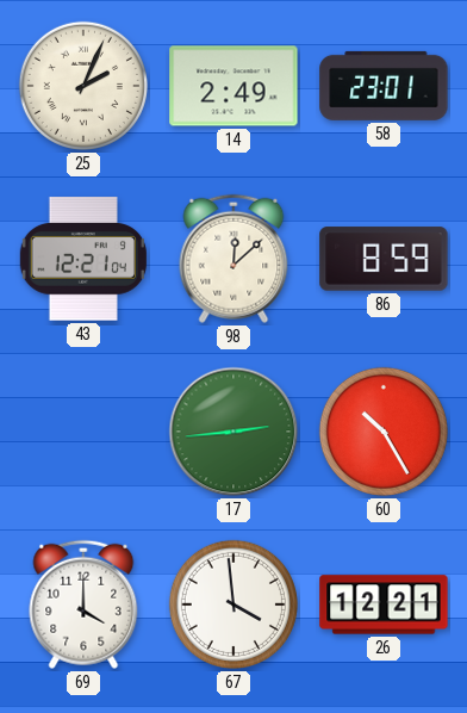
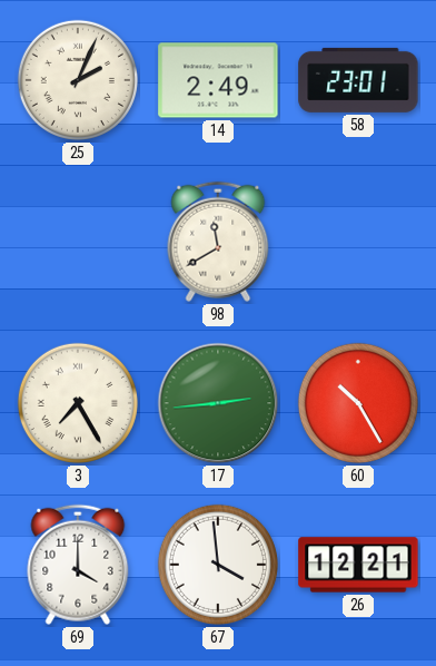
43: 12:21 -> none (83, 259)
98: 12:08 -> 11:40 (218, 242)
86: 8:59 -> none (384, 259)
3: none -> 7:25 (78, 403)
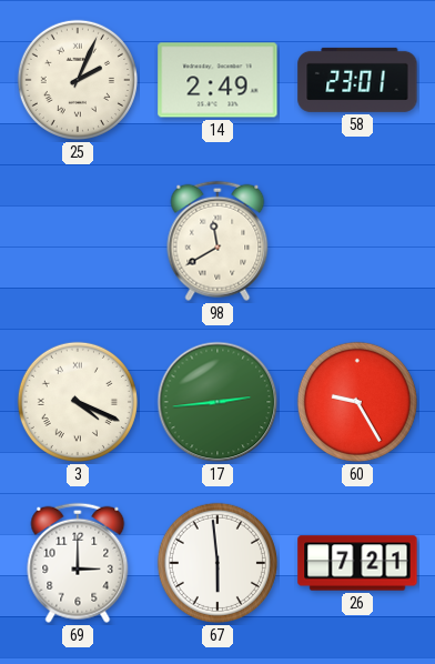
3: 7:25 -> 4:19 (78, 402)
60: 10:25 -> 9:25 (357, 402)
69: 4:00 -> 3:00 (78, 563)
67: 3:59 -> 5:59 (217, 563)
26: 12:21 -> 7:21 (357, 563)
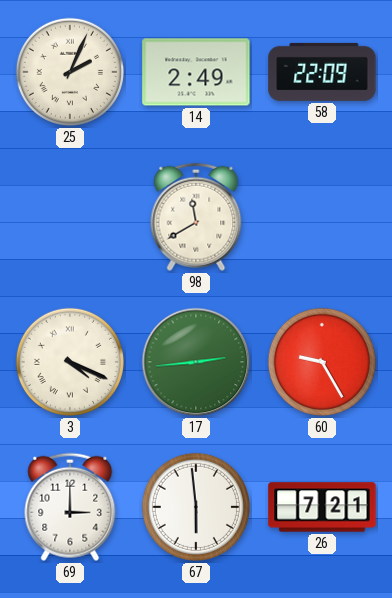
58: 23:01 -> 22:09 (322, 72)
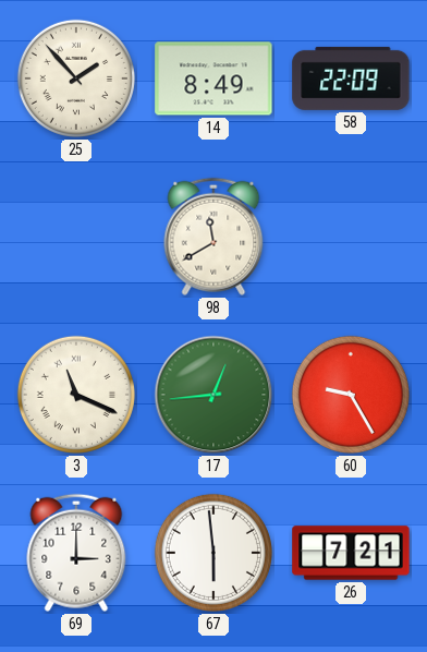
25: 2:04 -> 1:53 (76, 79)
14: 2:49 -> 8:49 (213, 79)
3: 4:19 -> 11:19 (76, 395)
17: 2:44 -> 12:44 (213, 395)
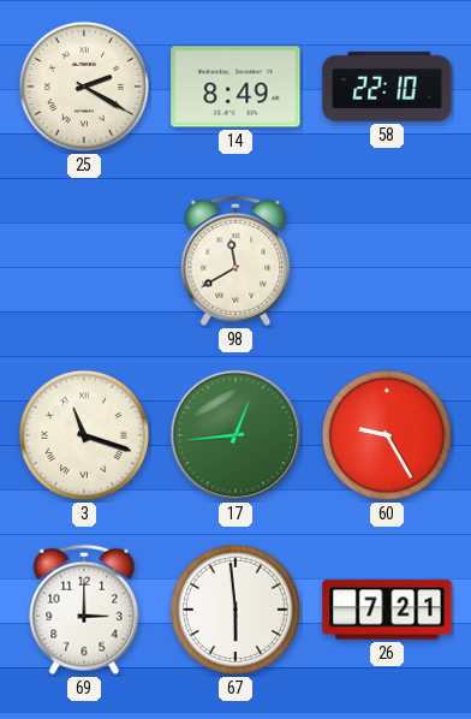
25: 1:53 -> 2:20 (84, 87)
58: 22:09 -> 22:10 (387, 87)
3: 11:19 -> 11:18 (84, 435)
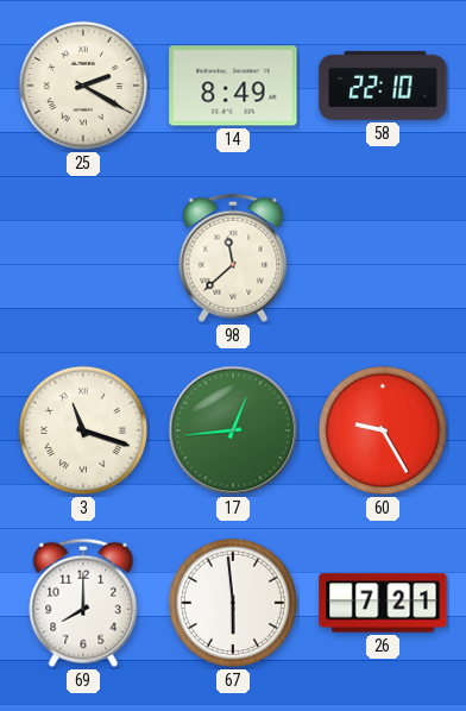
98: 11:40 -> 11:38 (233, 258)
69: 3:00 -> 8:00 (83, 603)
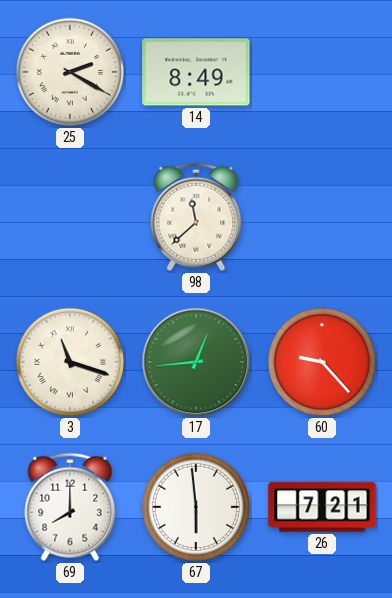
58: 22:10 -> none (383, 86)
60: 9:25 -> 9:23 (322, 362)
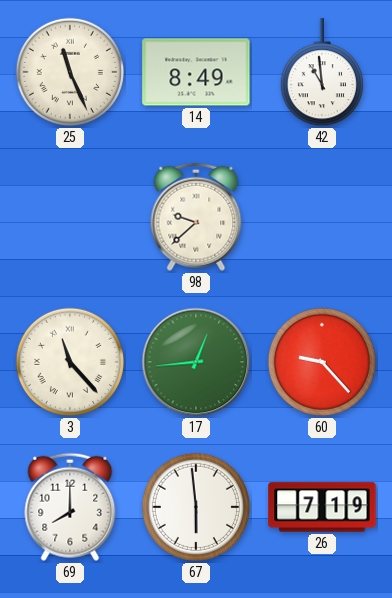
25: 2:20 -> 11:26 (70, 72)
42: none -> 10:59 (322, 73)
98: 11:38 -> 9:38 (196, 217)
3: 11:18 -> 11:23 (70, 362)
26: 7:21 -> 7:19 (322, 507)
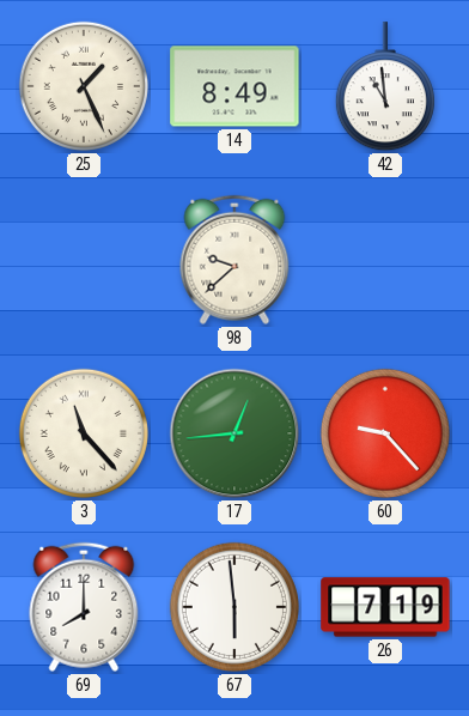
25: 11:26 -> 1:26 (84, 86)
